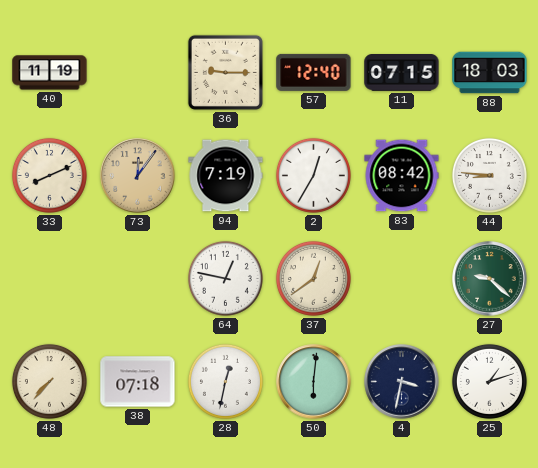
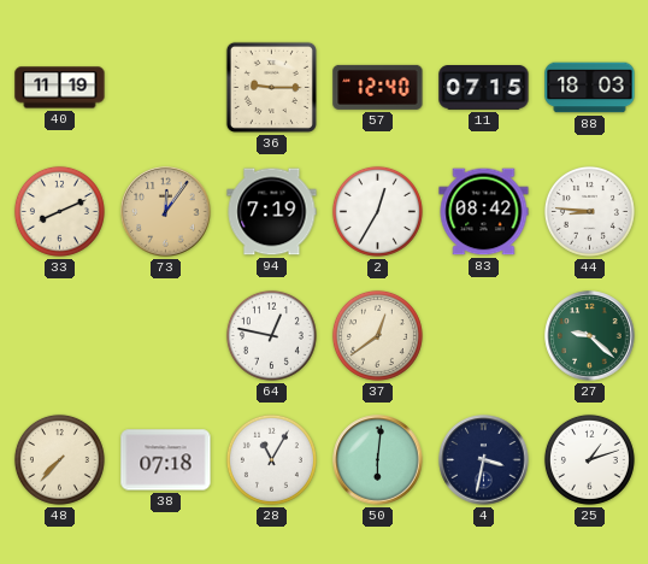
28: 12:32 -> 11:05 (271, 459)
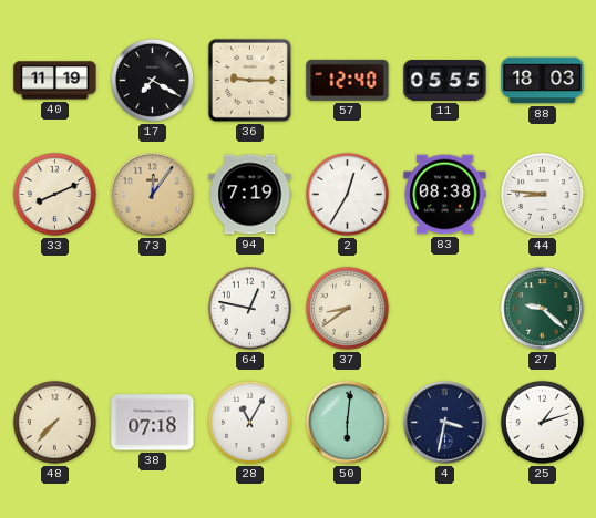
17: none -> 7:20 (152, 80)
11: 07:15 -> 05:55 (445, 81)
83: 08:42 -> 08:38 (445, 195)
37: 12:39 -> 8:39 (347, 308)
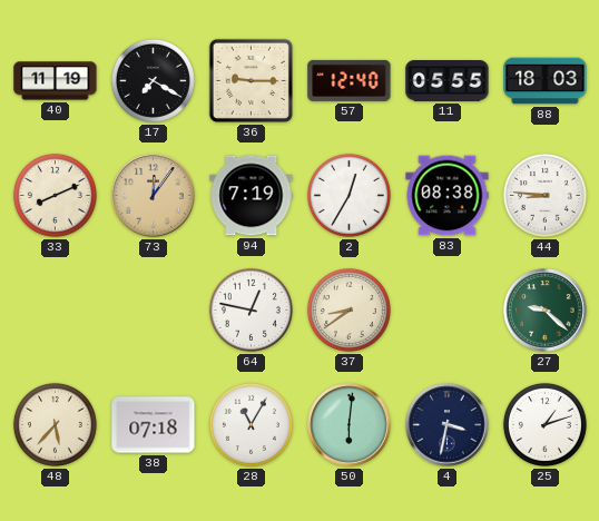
48: 7:37 -> 5:37 (55, 424)
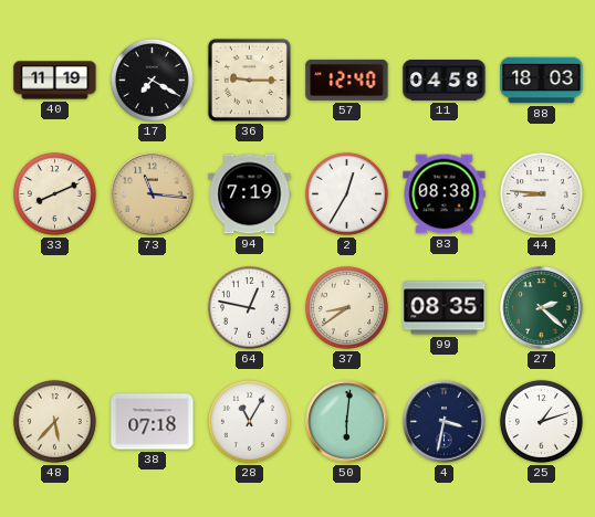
11: 05:55 -> 04:58 (445, 81)
73: 12:06 -> 11:16 (153, 194)
99: none -> 08:35 (445, 308)
27: 9:22 -> 2:22 (542, 308)
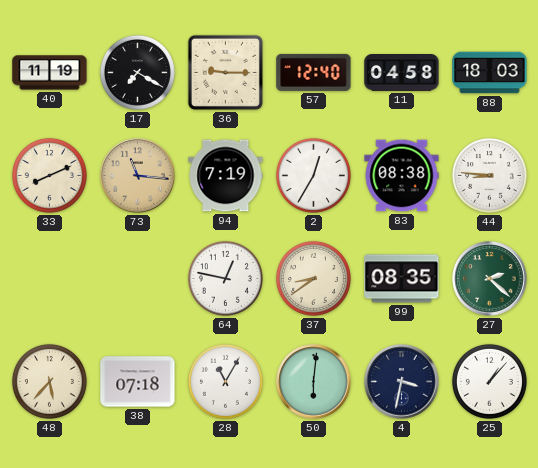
25: 1:12 -> 1:07 (489, 381)
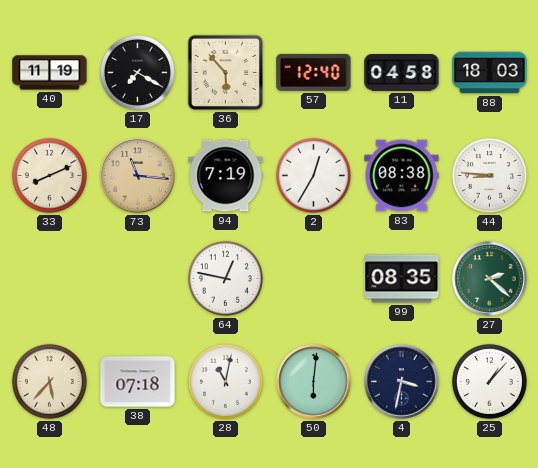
36: 9:15 -> 5:53 (225, 72)
37: 8:39 -> none (313, 278)
28: 11:05 -> 11:02 (225, 381)
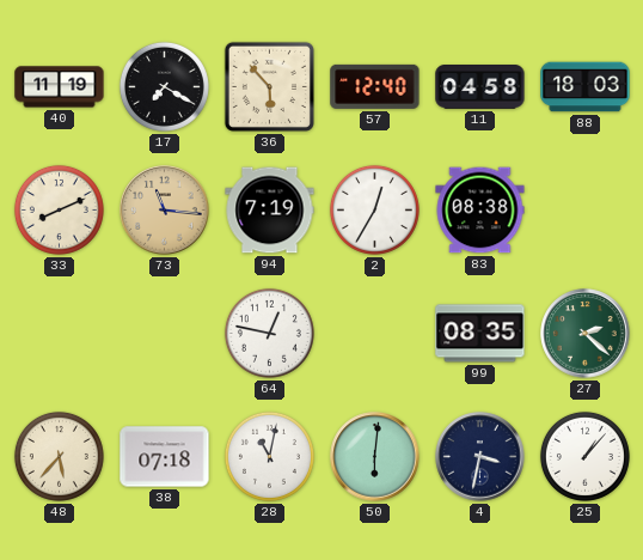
44: 8:46 -> none (489, 175)
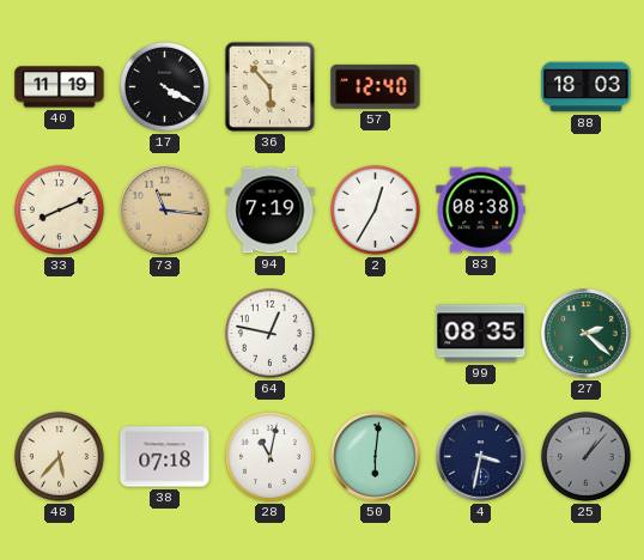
17: 7:20 -> 4:20 (164, 86)
11: 04:58 -> none (480, 87)
25 dial: white -> grey (585, 456)
